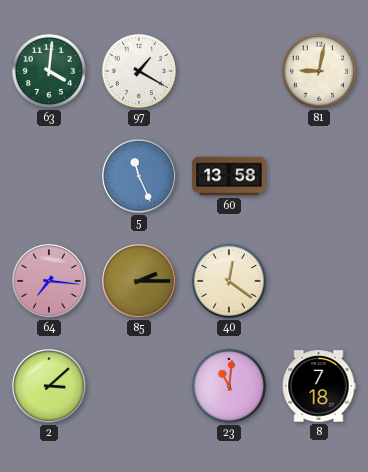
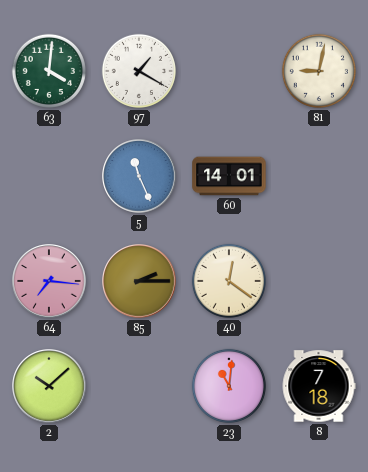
60: 13:58 -> 14:01 (229, 176)
2: 3:08 -> 10:08 (49, 386)
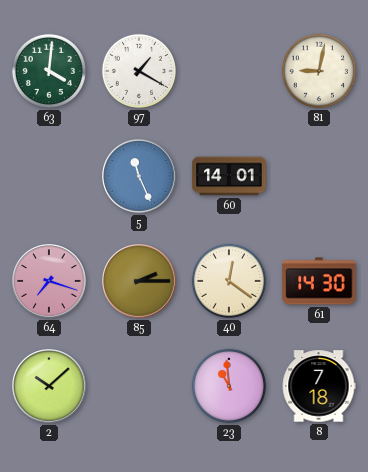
64: 7:16 -> 7:18 (49, 281)
61: none -> 14:30 (319, 281)
23: 11:01 -> 10:59 (229, 386)
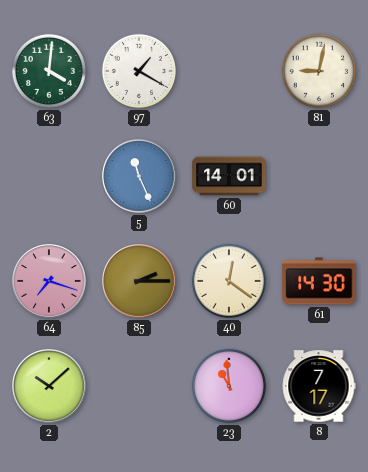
8: 7:18 -> 7:17 (319, 386)
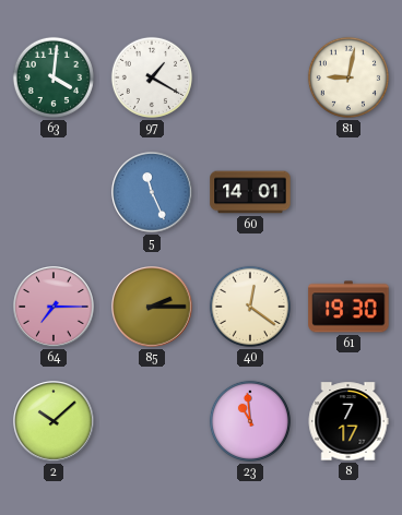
64: 7:18 -> 7:15 (54, 307)
61: 14:30 -> 19:30 (348, 307)
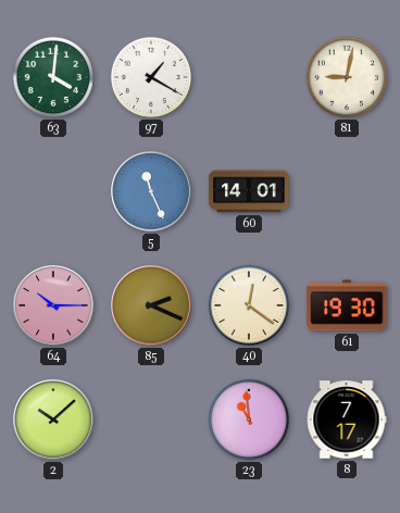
64: 7:15 -> 10:15 (53, 305)
85: 2:15 -> 2:19 (151, 305)
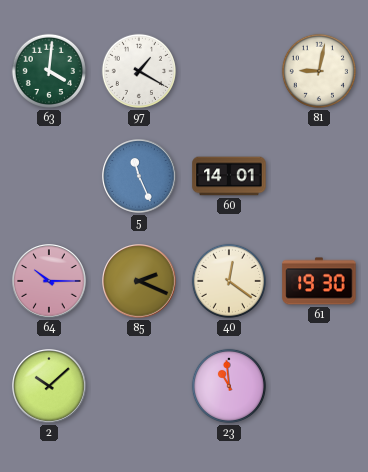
8: 7:17 -> none (347, 420)
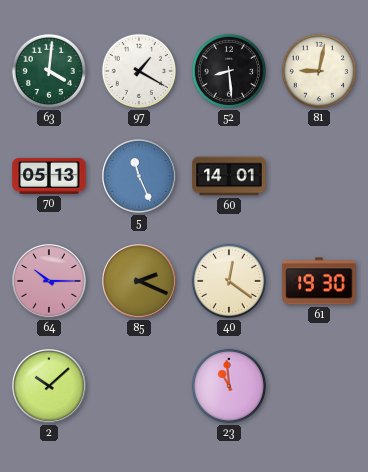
52: none -> 8:29 (229, 71)
70: none -> 05:13 (49, 176)
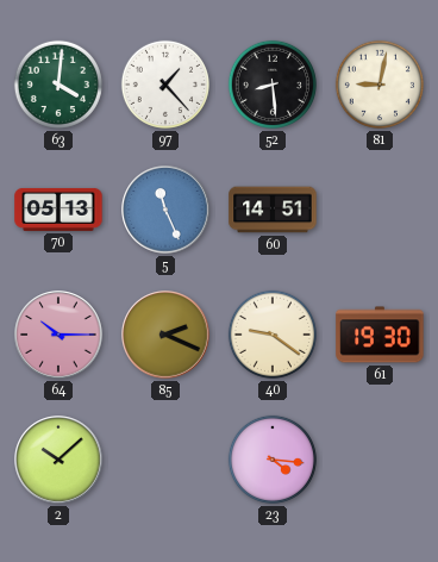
97: 1:20 -> 1:23 (165, 85)
60: 14:01 -> 14:51 (273, 210)
40: 12:21 -> 9:21 (273, 335)
23: 10:59 -> 4:16 (273, 460)
